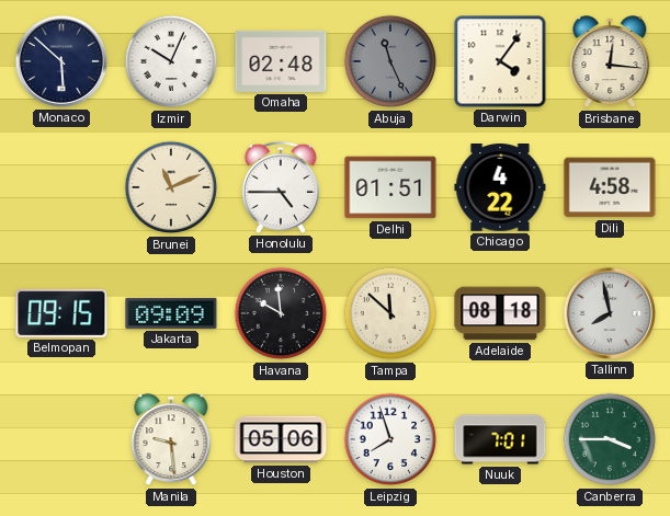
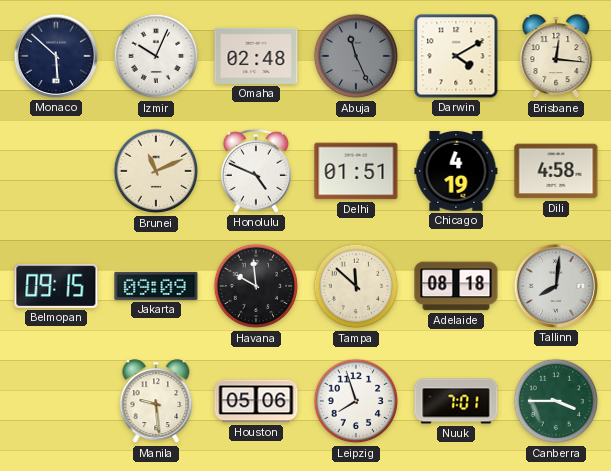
Darwin: 4:06 -> 4:10 (456, 56)
Honolulu: 4:45 -> 4:49 (256, 171)
Chicago: 4:22 -> 4:19 (456, 172)
Tallinn: 7:58 -> 8:01 (556, 286)
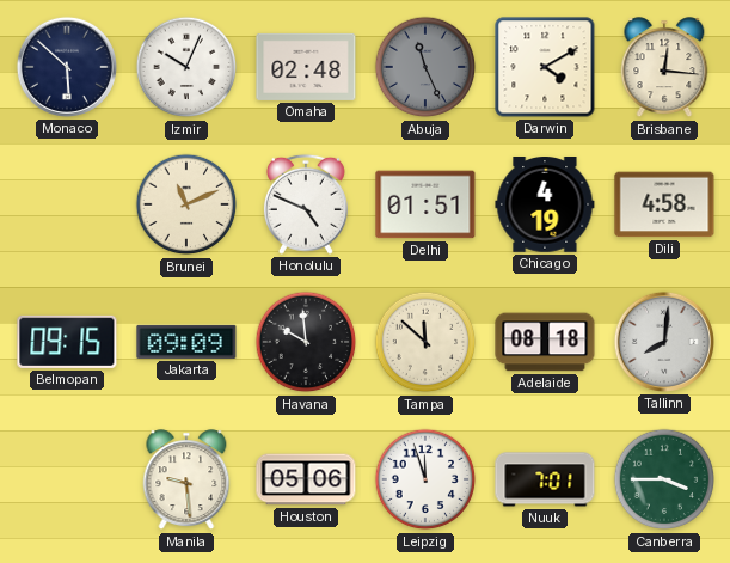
Leipzig: 7:57 -> 11:57 (425, 479)
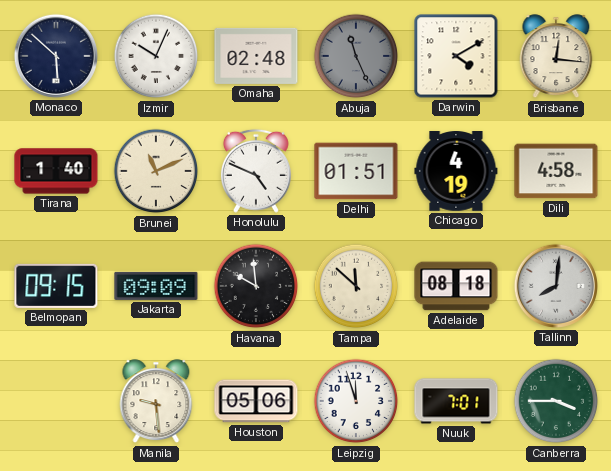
Tirana: none -> 1:40 (56, 171)
